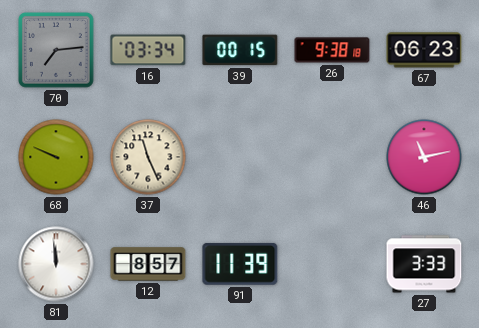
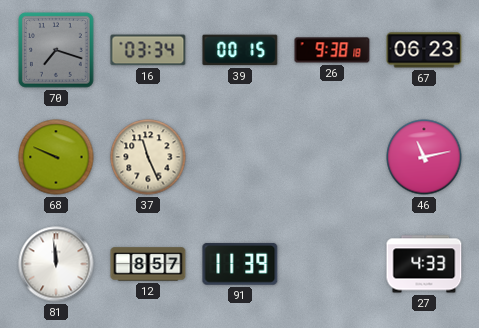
70: 7:14 -> 7:18 (57, 51)
27: 3:33 -> 4:33 (424, 264)
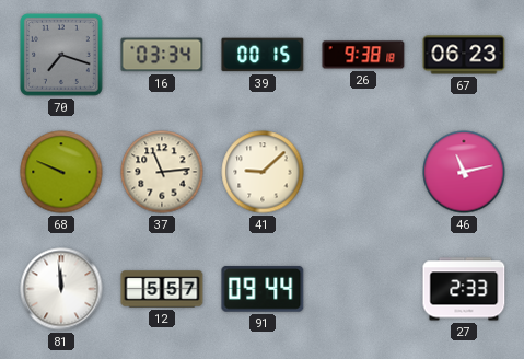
37: 11:26 -> 11:14 (162, 172)
41: none -> 9:08 (263, 172)
12: 8:57 -> 5:57 (162, 289)
91: 11:39 -> 09:44 (263, 289)
27: 4:33 -> 2:33 (464, 289)
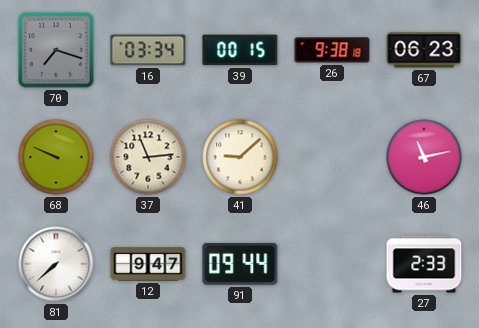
81: 11:59 -> 7:38 (56, 264)
12: 5:57 -> 9:47 (148, 264)
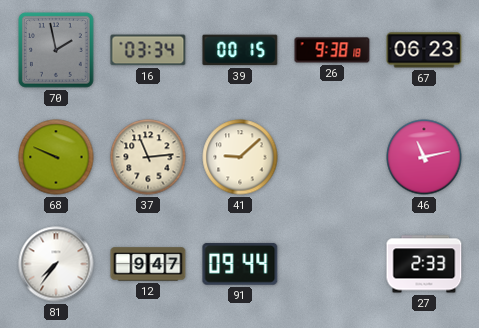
70: 7:18 -> 1:58 (57, 51)
81: 7:38 -> 7:36 (56, 264)
